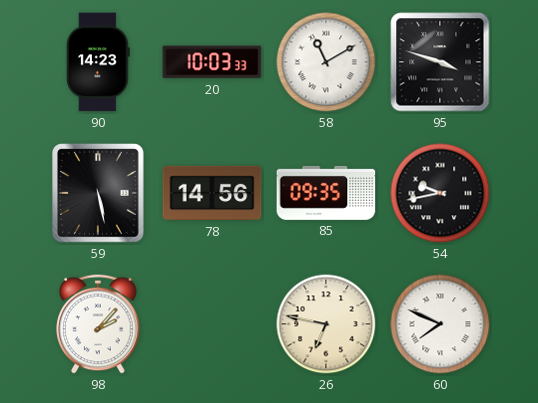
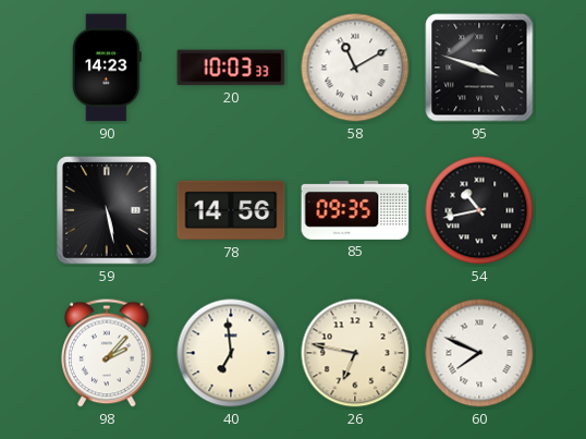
54: 9:43 -> 10:43 (479, 210)
40: none -> 6:59 (231, 353)
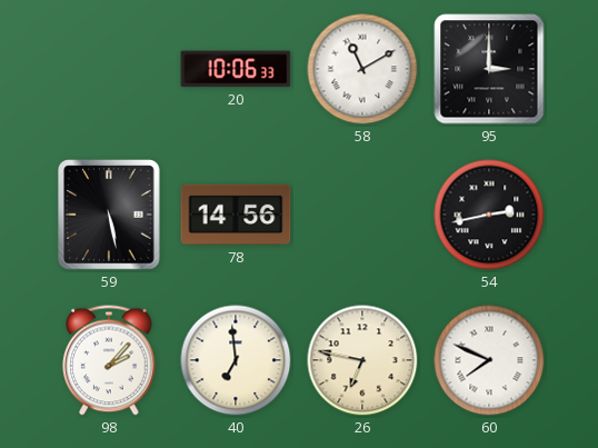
90: 14:23 -> none (107, 68)
20: 10:03 -> 10:06 (236, 69)
95: 3:48 -> 3:00 (489, 69)
85: 09:35 -> none (355, 210)
54: 10:43 -> 2:43 (489, 215)
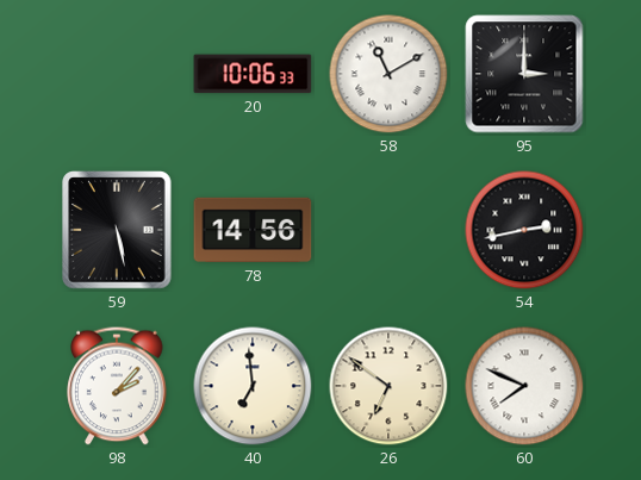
26: 6:47 -> 6:51 (388, 386)
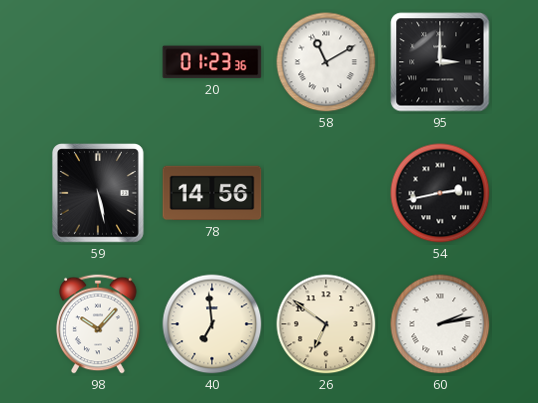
20: 10:06 -> 01:23 (212, 62)
98: 2:07 -> 10:07 (98, 324)
60: 7:49 -> 2:13 (440, 324)
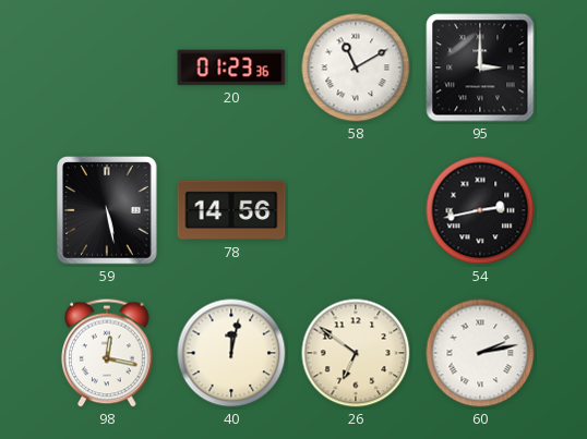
98: 10:07 -> 12:17 (107, 353)
40: 6:59 -> 12:02 (231, 353)
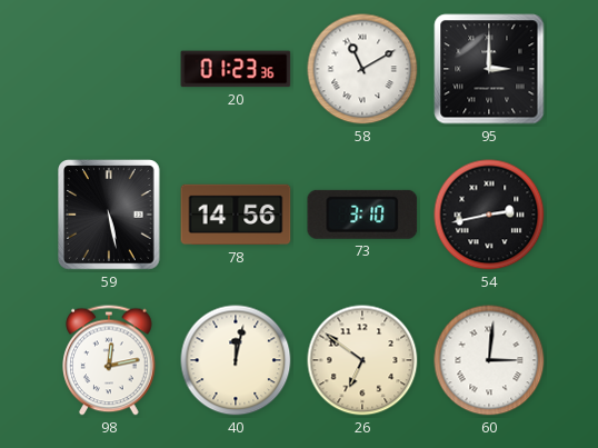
73: none -> 3:10 (362, 215)
98: 12:17 -> 12:13 (109, 360)
60: 2:13 -> 3:01 (489, 360)
